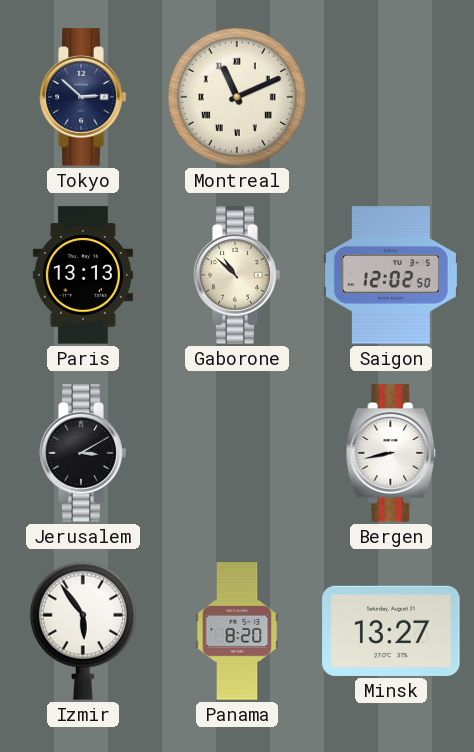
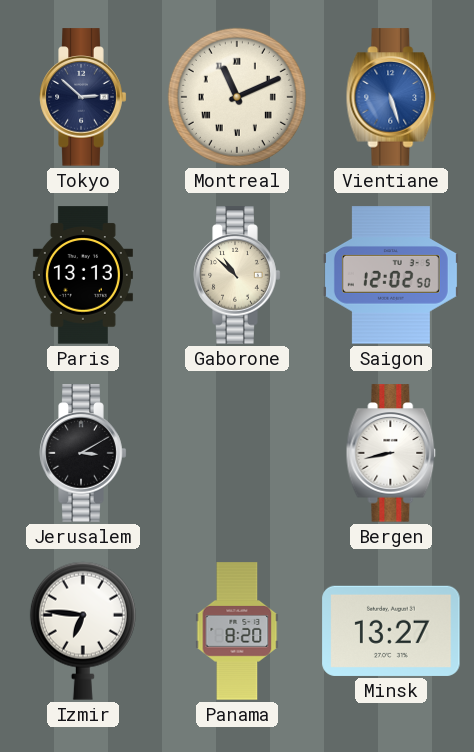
Vientiane: none -> 5:27 (391, 97)
Izmir: 5:54 -> 6:46 (83, 631)
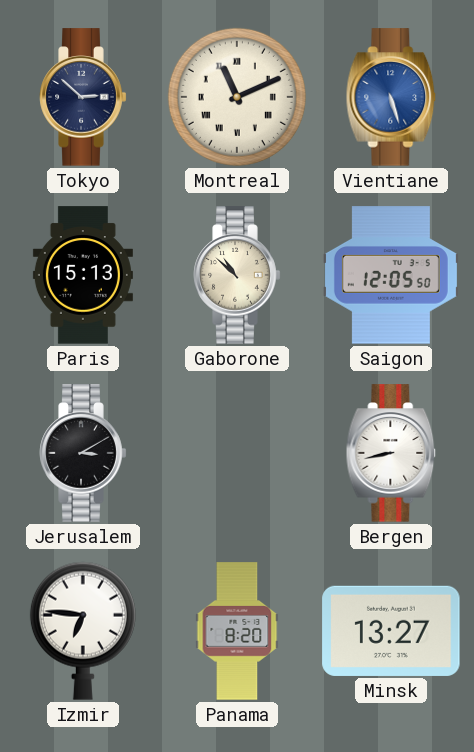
Paris: 13:13 -> 15:13 (83, 275)
Saigon: 12:02 -> 12:05 (391, 275)
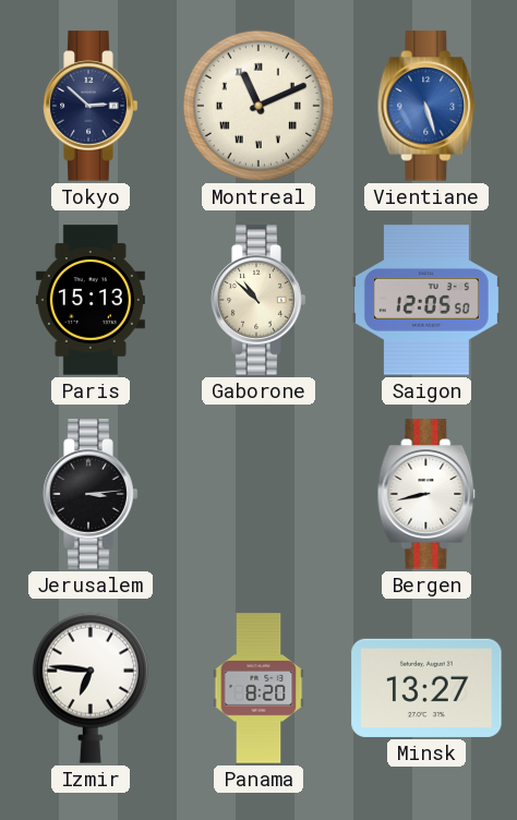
Jerusalem: 3:10 -> 3:14 (91, 494)
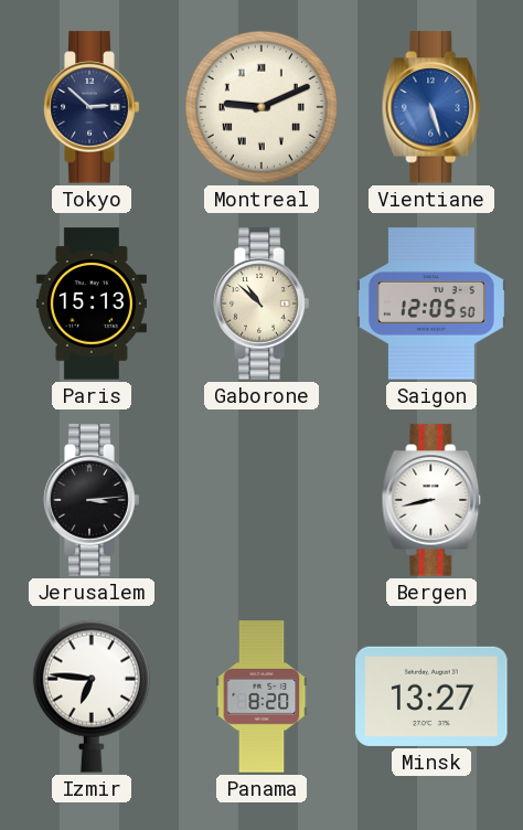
Montreal: 11:11 -> 9:11 (261, 107)
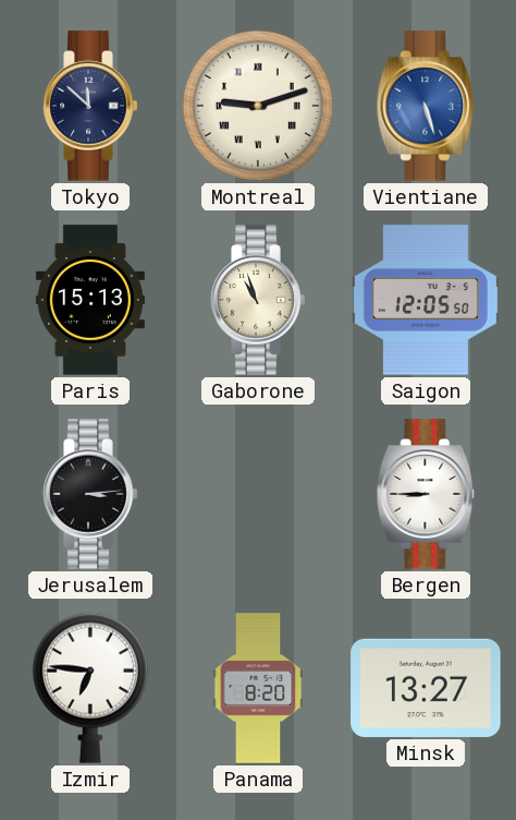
Tokyo: 2:52 -> 11:52 (90, 106)
Montreal: 9:11 -> 9:12 (258, 106)
Gaborone: 10:52 -> 10:57 (258, 300)
Bergen: 8:43 -> 8:45 (426, 494)
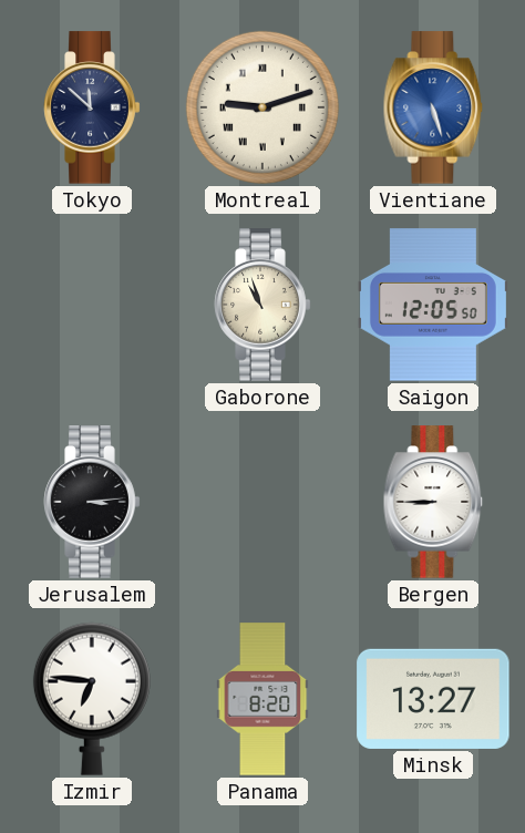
Paris: 15:13 -> none (90, 300)
